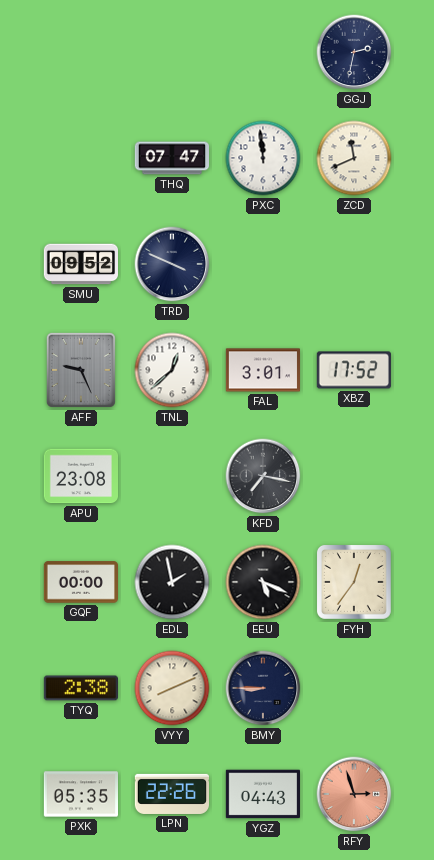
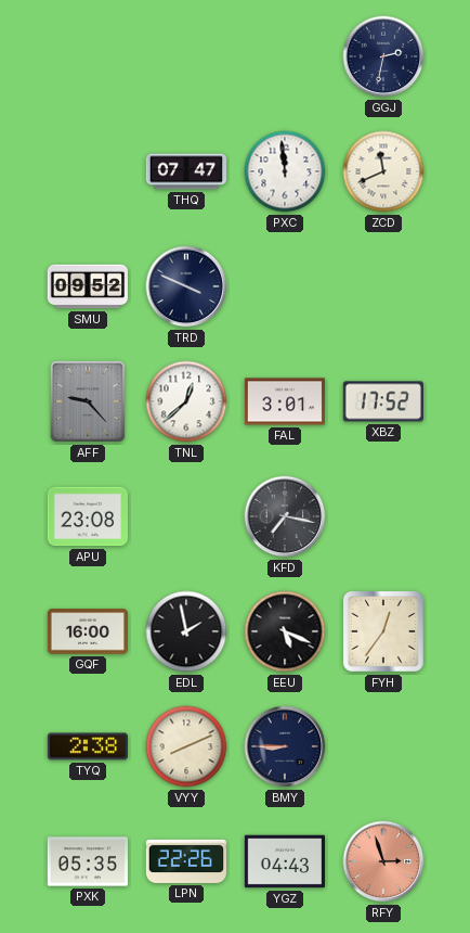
AFF: 9:26 -> 9:23 (88, 401)
GQF: 00:00 -> 16:00 (87, 631)
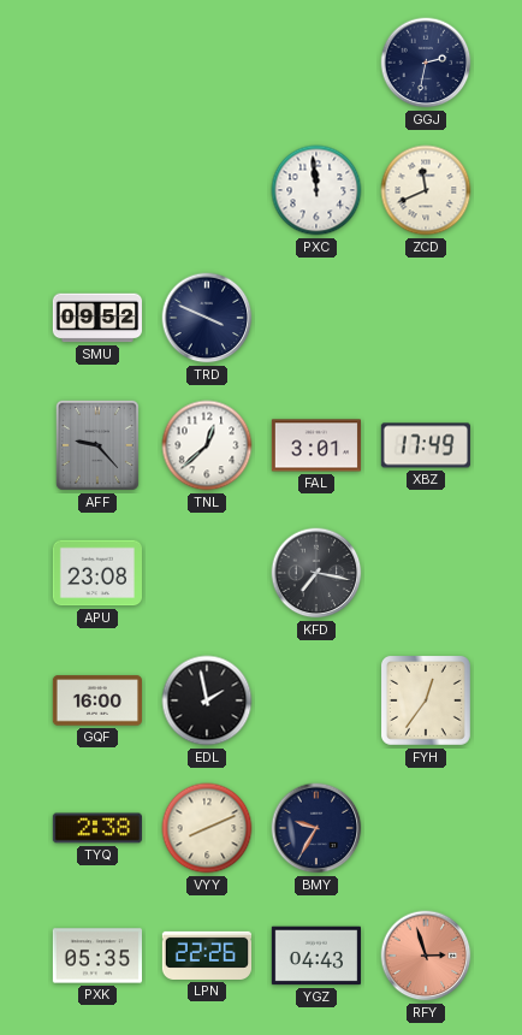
THQ: 07:47 -> none (185, 171)
XBZ: 17:52 -> 17:49 (426, 445)
EEU: 5:19 -> none (285, 631)
BMY: 8:45 -> 9:35 (316, 828)
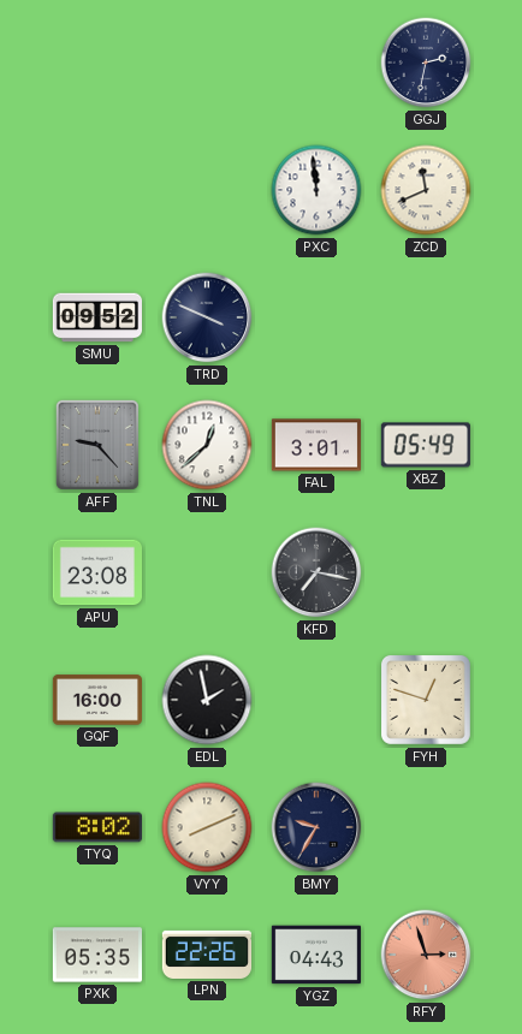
XBZ: 17:49 -> 05:49 (426, 445)
FYH: 12:36 -> 12:48 (426, 700)
TYQ: 2:38 -> 8:02 (96, 827)
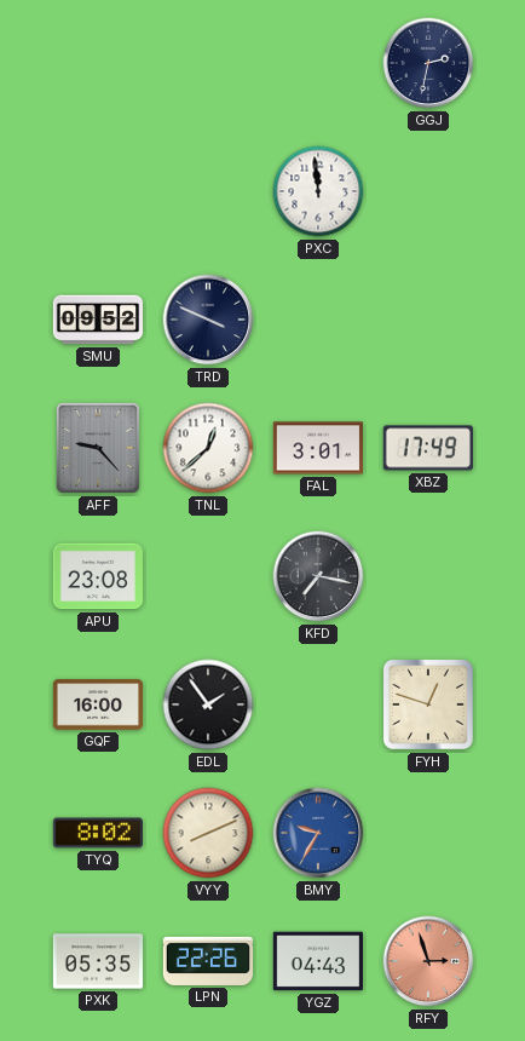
ZCD: 11:41 -> none (426, 190)
XBZ: 05:49 -> 17:49 (428, 448)
EDL: 1:58 -> 1:54 (208, 704)
BMY dial: navy -> blue (318, 833)
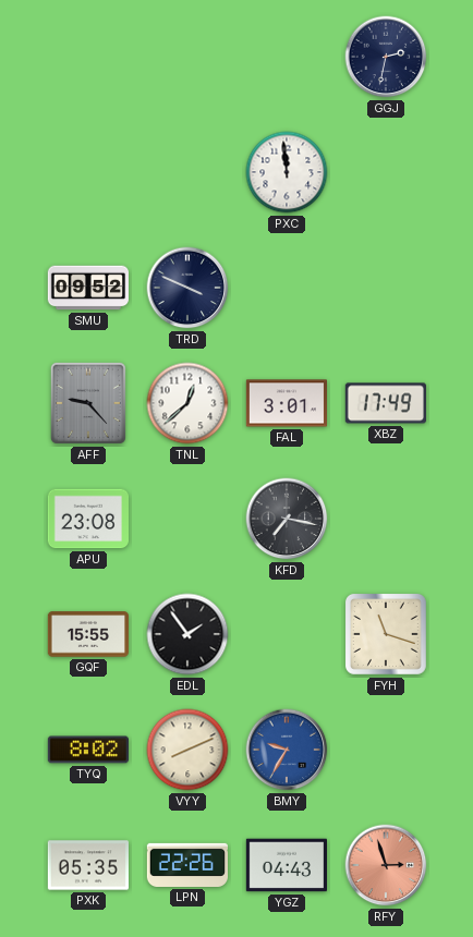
GQF: 16:00 -> 15:55 (87, 634)
FYH: 12:48 -> 11:18 (386, 634)
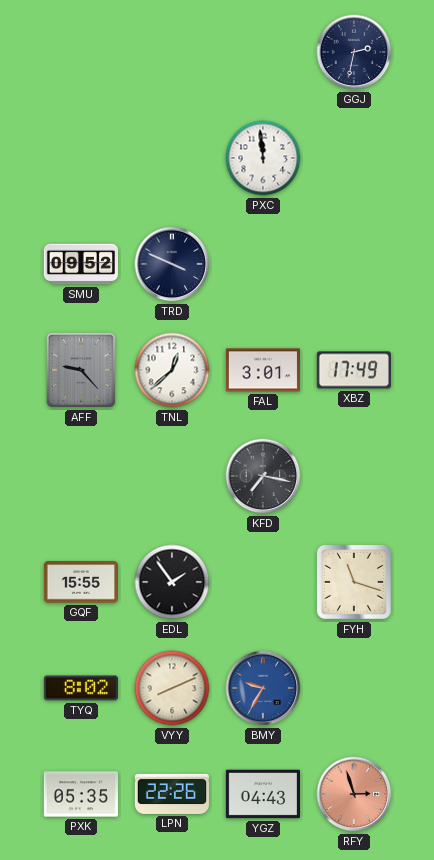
APU: 23:08 -> none (87, 519)
